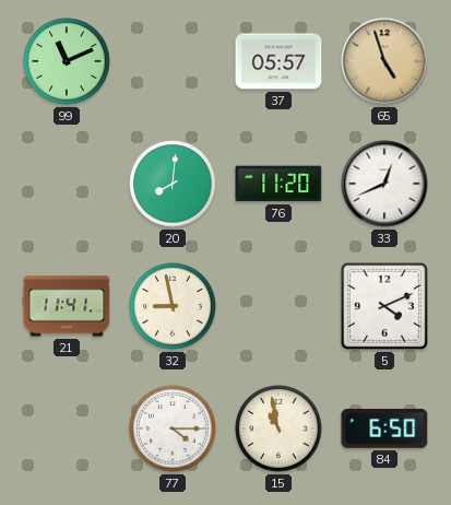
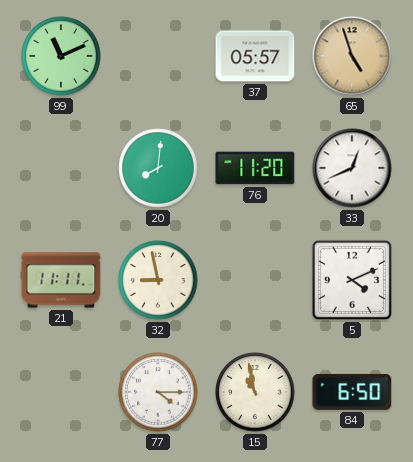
21: 11:41 -> 11:11 (61, 280)
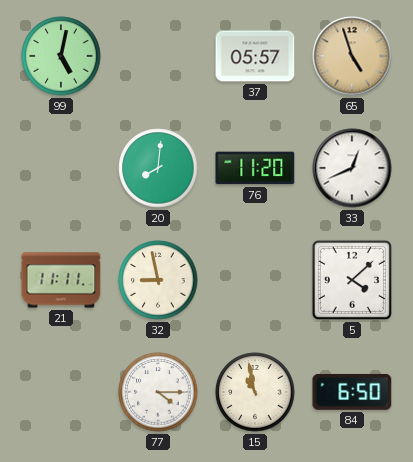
99: 11:11 -> 5:02 (61, 56)
5: 4:11 -> 4:08 (352, 280)
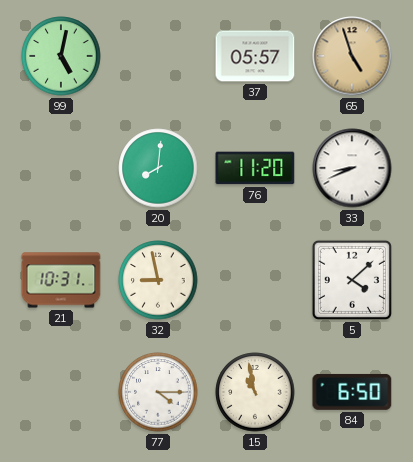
33: 12:41 -> 8:41 (352, 168)
21: 11:11 -> 10:31 (61, 280)
